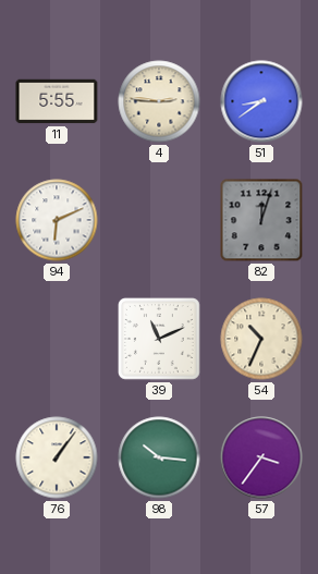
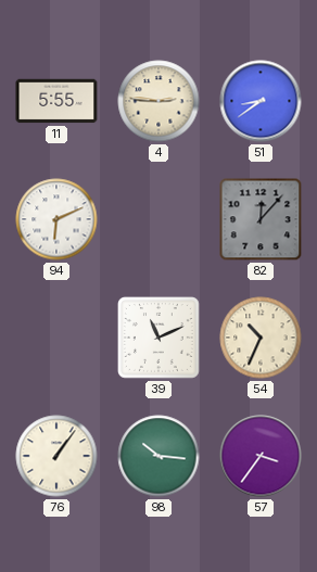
82: 12:03 -> 12:07 (261, 219)
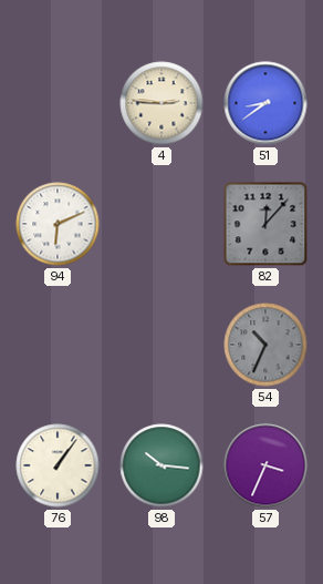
11: 5:55 -> none (56, 101)
39: 11:11 -> none (160, 339)
54 dial: cream -> grey (265, 345)
57: 3:36 -> 3:34 (265, 465)
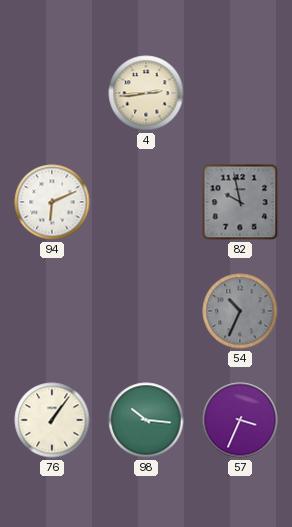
4: 2:46 -> 2:44 (146, 93)
51: 8:39 -> none (265, 103)
82: 12:07 -> 9:58 (240, 202)
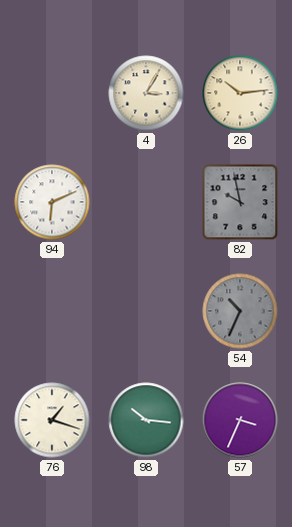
4: 2:44 -> 3:05 (146, 93)
26: none -> 10:14 (240, 93)
76: 1:06 -> 1:18 (52, 420)
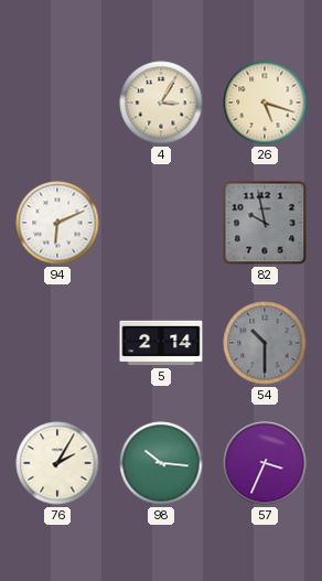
26: 10:14 -> 5:18 (265, 103)
5: none -> 2:14 (161, 343)
54: 10:34 -> 10:30 (265, 343)
76: 1:18 -> 2:05 (57, 463)
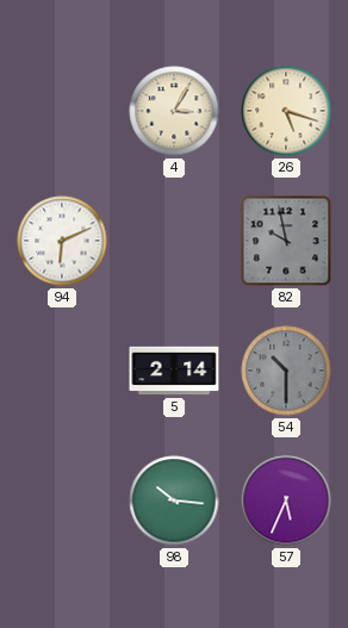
76: 2:05 -> none (57, 463)
57: 3:34 -> 5:34 (286, 500)
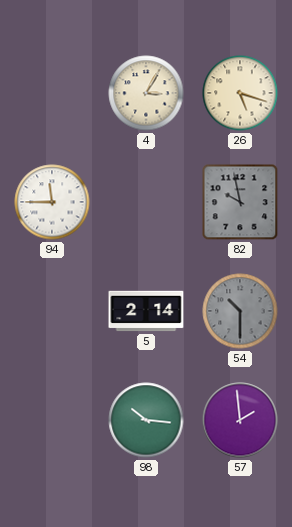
94: 6:11 -> 11:45 (52, 202)
57: 5:34 -> 1:59 (240, 420)
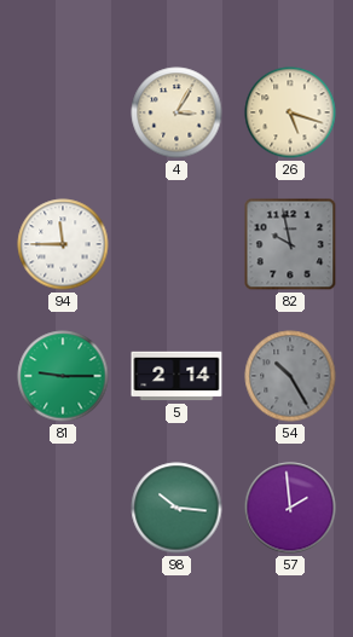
81: none -> 9:15 (63, 376)
54: 10:30 -> 10:25 (290, 376)
